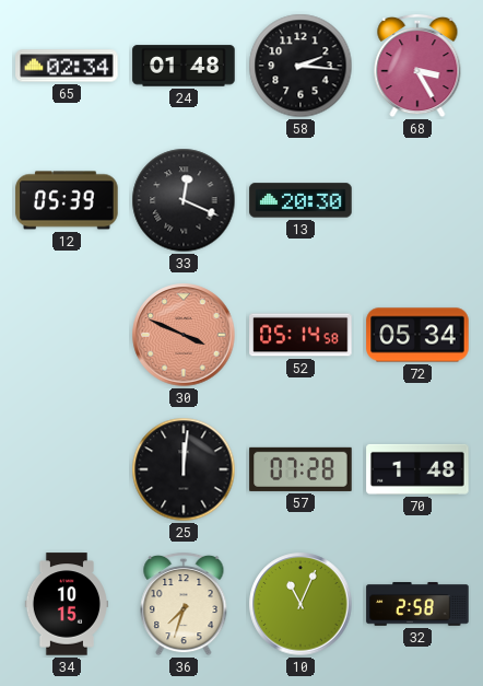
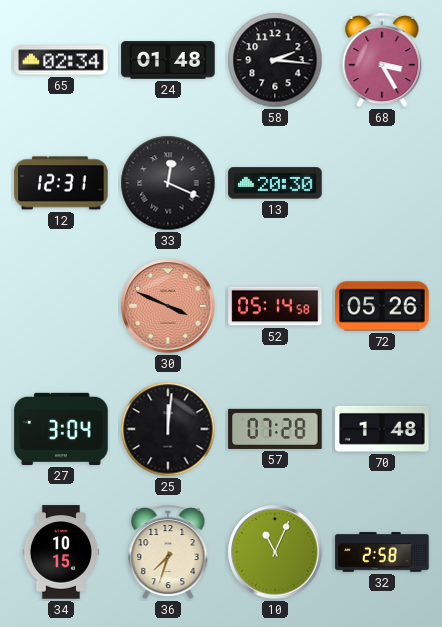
12: 05:39 -> 12:31 (61, 183)
72: 05:34 -> 05:26 (382, 306)
27: none -> 3:04 (61, 429)
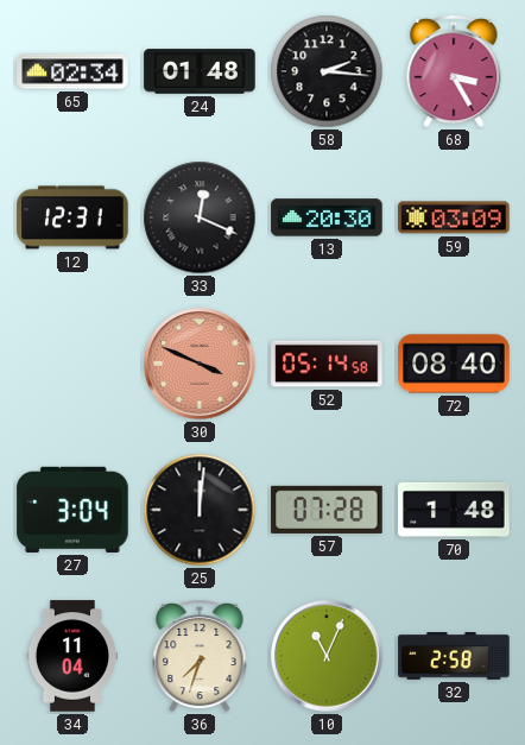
59: none -> 03:09 (454, 217)
72: 05:26 -> 08:40 (454, 364)
34: 10:15 -> 11:04 (71, 656)
